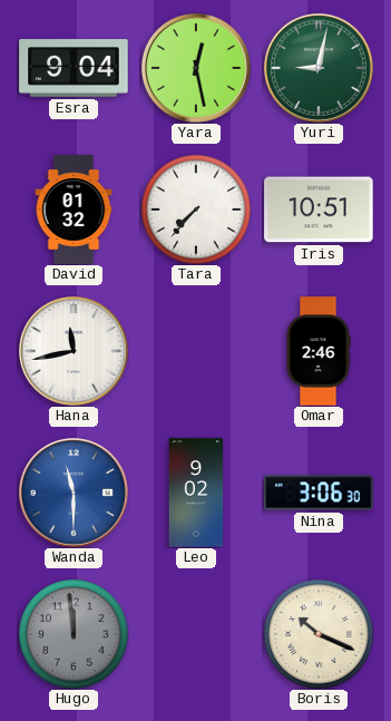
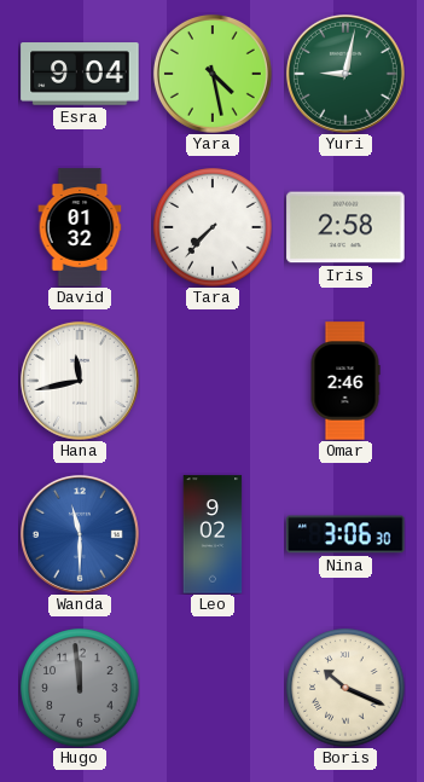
Yara: 12:28 -> 4:28 (213, 74)
Iris: 10:51 -> 2:58 (345, 227)
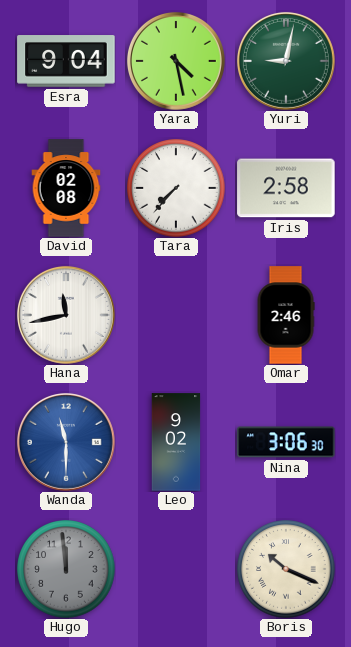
David: 01:32 -> 02:08 (66, 188)
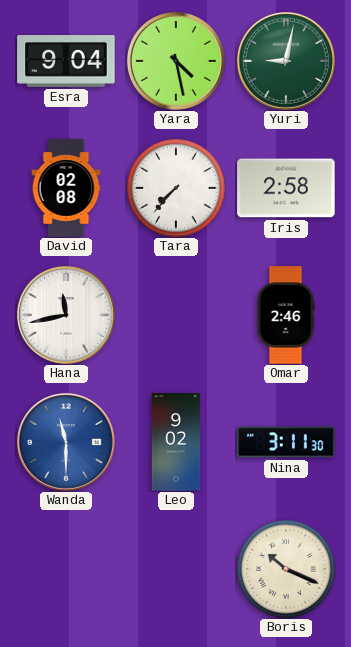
Nina: 3:06 -> 3:11 (286, 442)
Hugo: 11:59 -> none (66, 569)
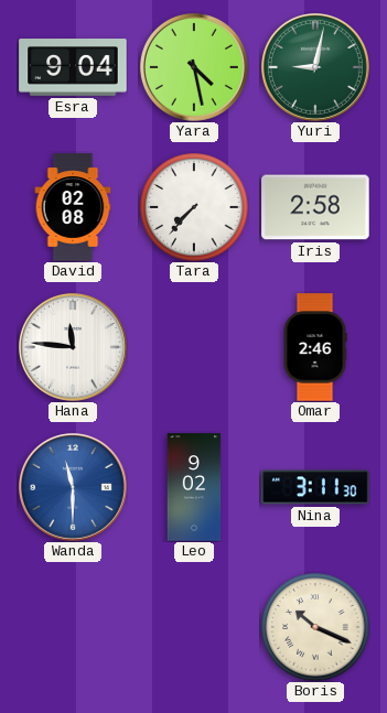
Hana: 11:43 -> 11:46 (73, 347)
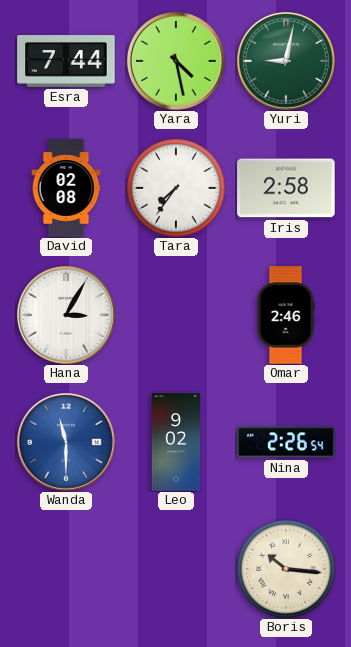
Esra: 9:04 -> 7:44 (66, 61)
Tara: 7:37 -> 7:36 (176, 188)
Hana: 11:46 -> 3:05 (66, 315)
Nina: 3:11 -> 2:26 (286, 442)
Boris: 10:19 -> 10:16 (286, 569)
